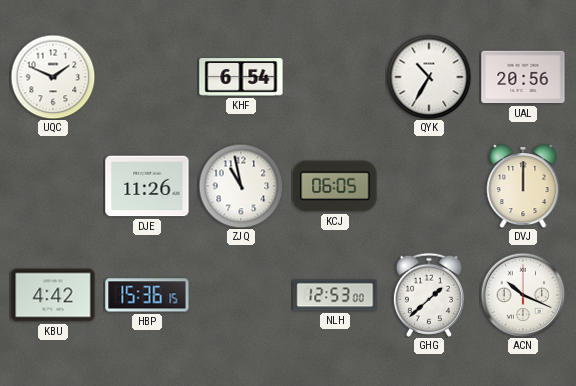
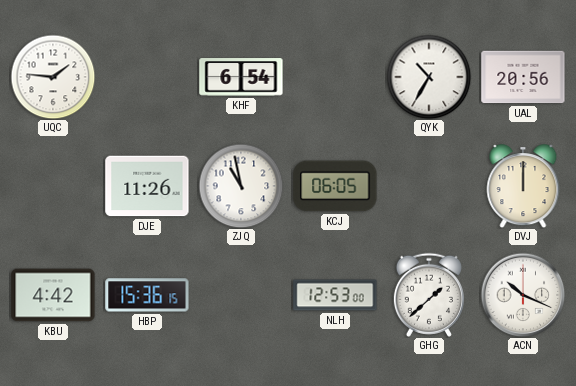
UQC: 1:49 -> 1:46 (53, 77)
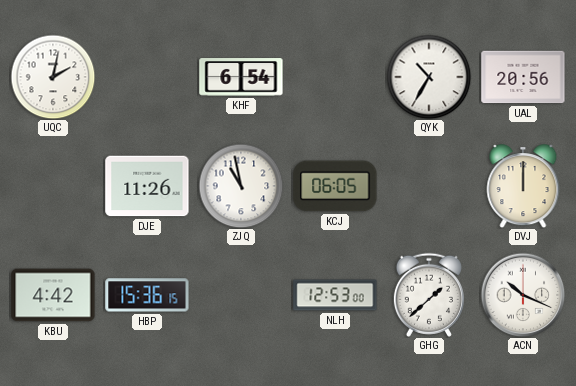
UQC: 1:46 -> 2:02 (53, 77)
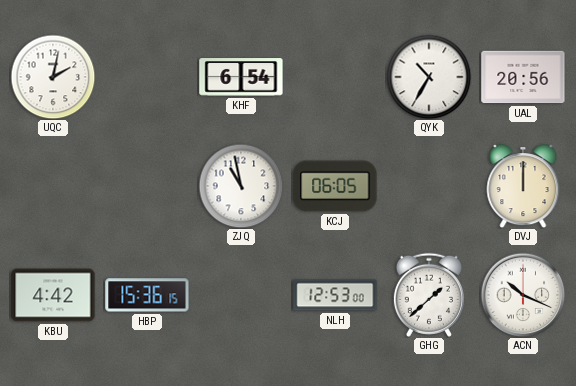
DJE: 11:26 -> none (147, 186)
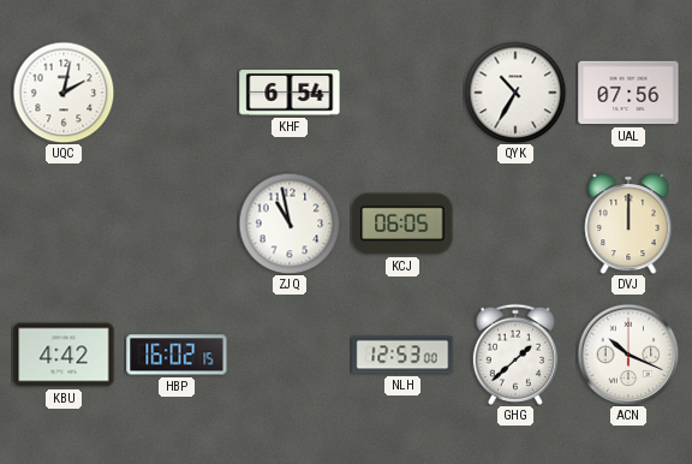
UAL: 20:56 -> 07:56 (628, 93)
HBP: 15:36 -> 16:02 (177, 355)
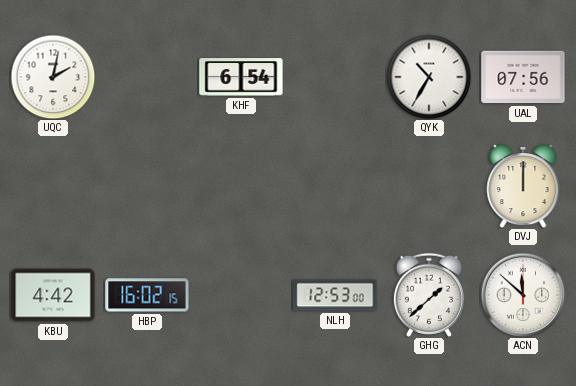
ZJQ: 10:58 -> none (290, 224)
KCJ: 06:05 -> none (402, 224)
ACN: 10:19 -> 11:52 (523, 295)
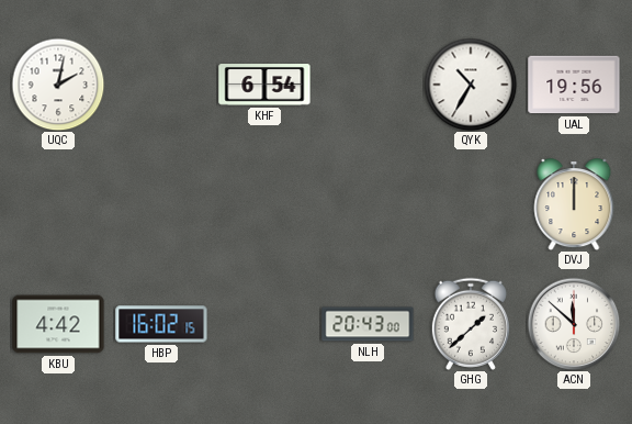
UAL: 07:56 -> 19:56 (574, 85)
NLH: 12:53 -> 20:43 (368, 324)
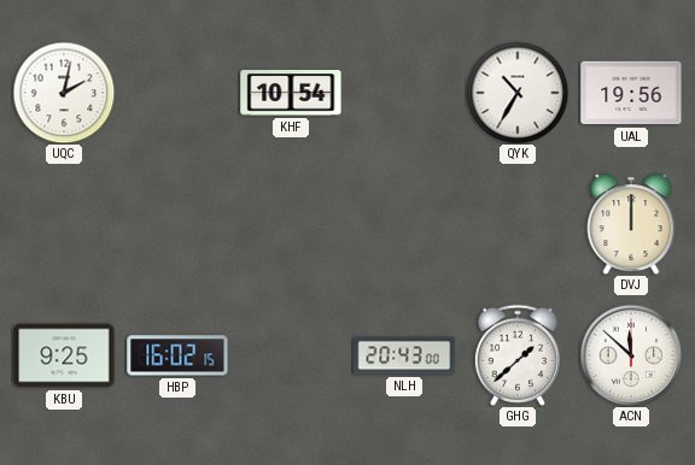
KHF: 6:54 -> 10:54 (291, 93)
KBU: 4:42 -> 9:25 (64, 355)
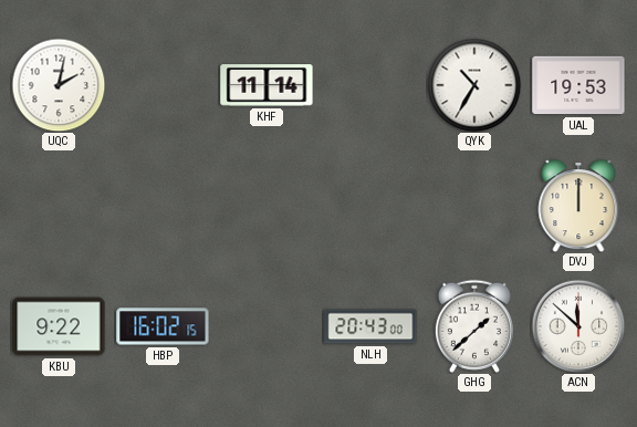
KHF: 10:54 -> 11:14 (267, 85)
UAL: 19:56 -> 19:53 (578, 85)
KBU: 9:25 -> 9:22 (59, 326)
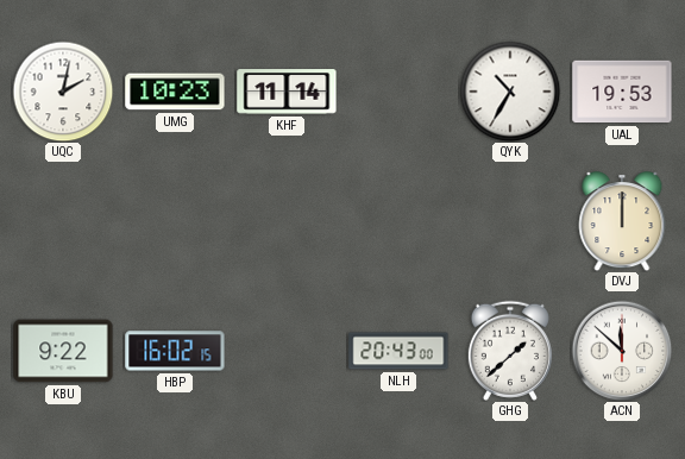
UMG: none -> 10:23 (175, 92)
